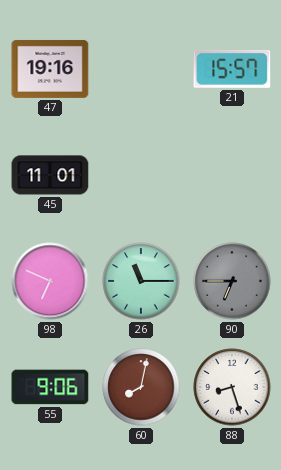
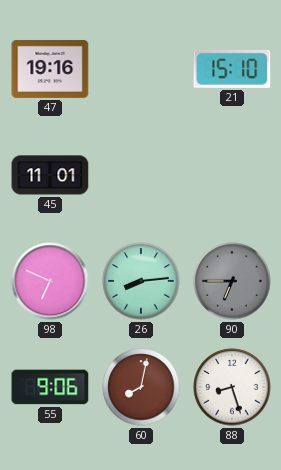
21: 15:57 -> 15:10 (232, 69)
26: 11:15 -> 8:14 (141, 281)
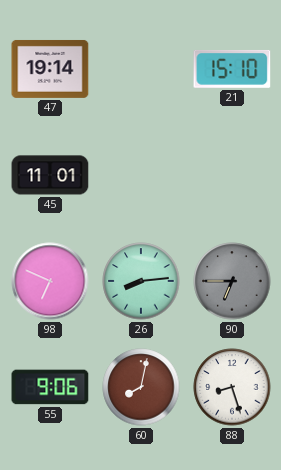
47: 19:16 -> 19:14 (50, 69)
